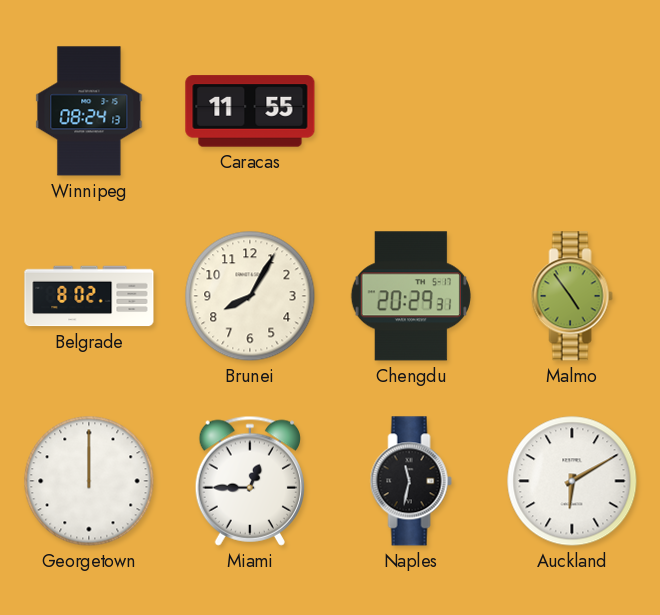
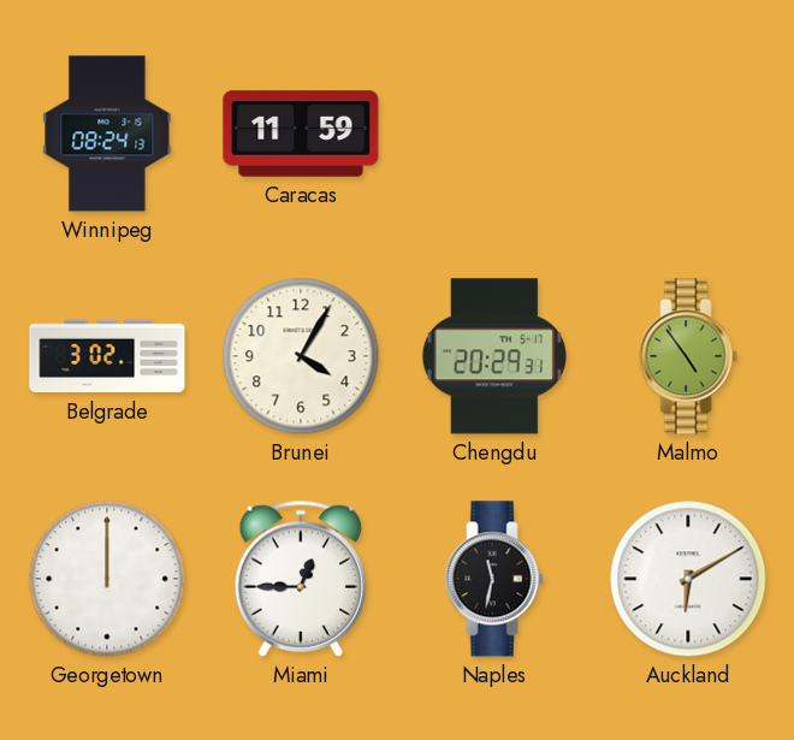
Caracas: 11:55 -> 11:59 (301, 134)
Belgrade: 8:02 -> 3:02 (107, 356)
Brunei: 8:05 -> 4:05 (301, 356)
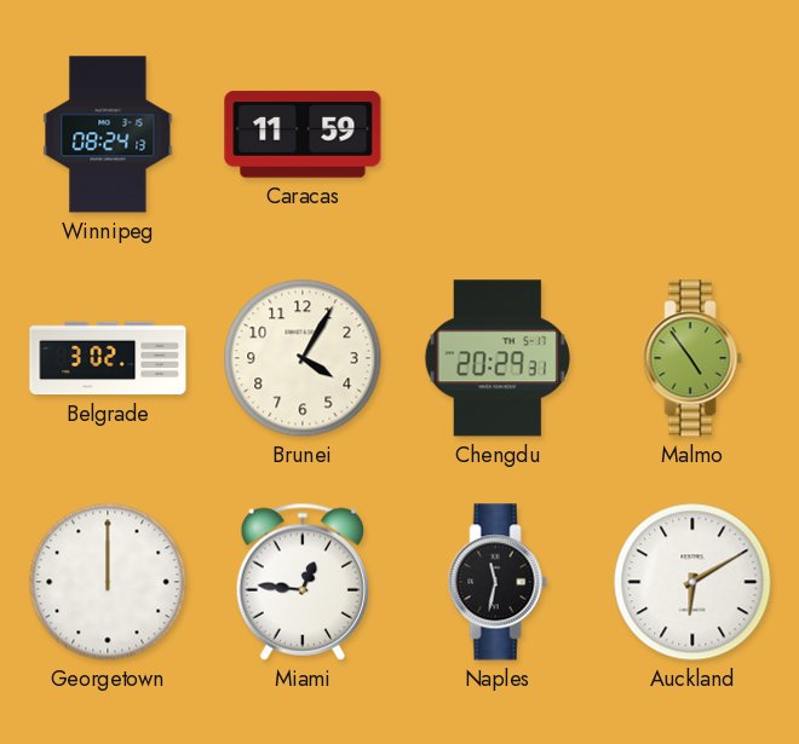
Miami: 12:45 -> 12:46 (301, 582)
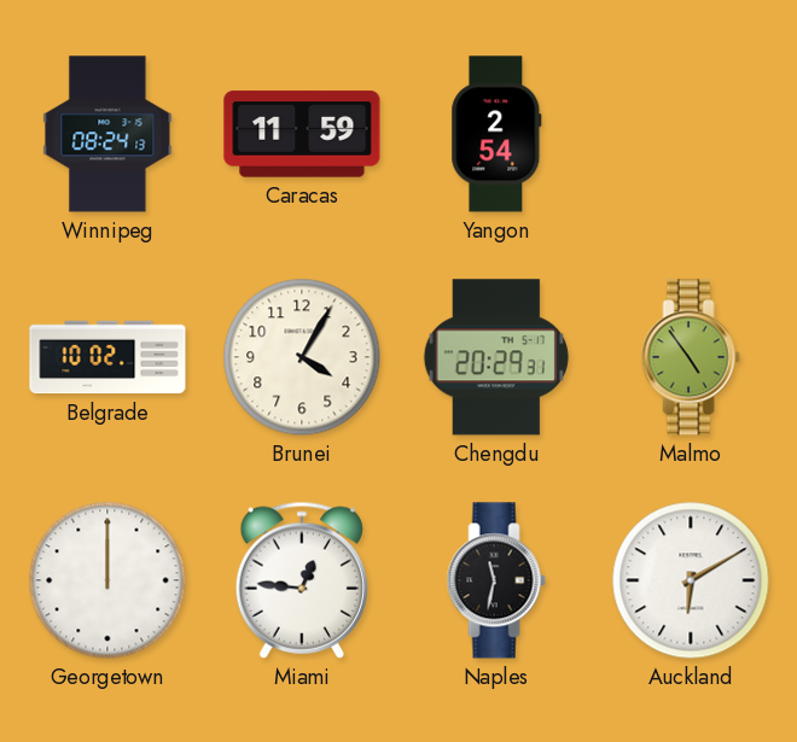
Yangon: none -> 2:54 (496, 134)
Belgrade: 3:02 -> 10:02 (107, 357)
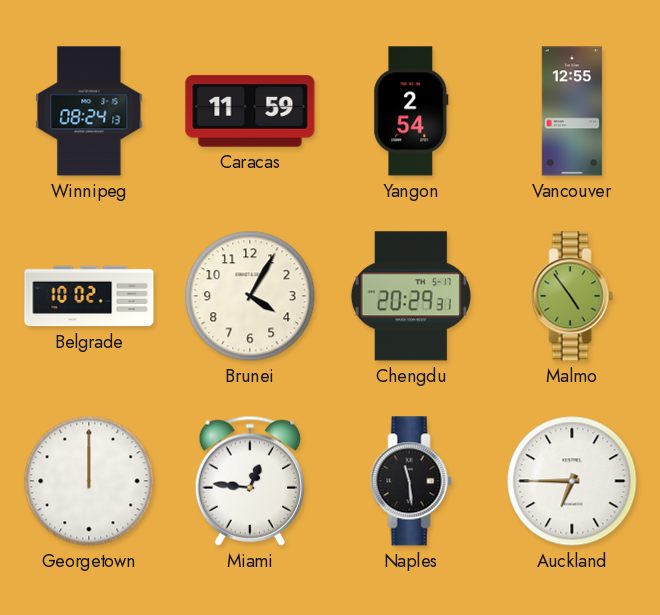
Vancouver: none -> 12:55 (572, 111)
Naples: 11:32 -> 11:29 (411, 481)
Auckland: 6:10 -> 6:45 (572, 481)
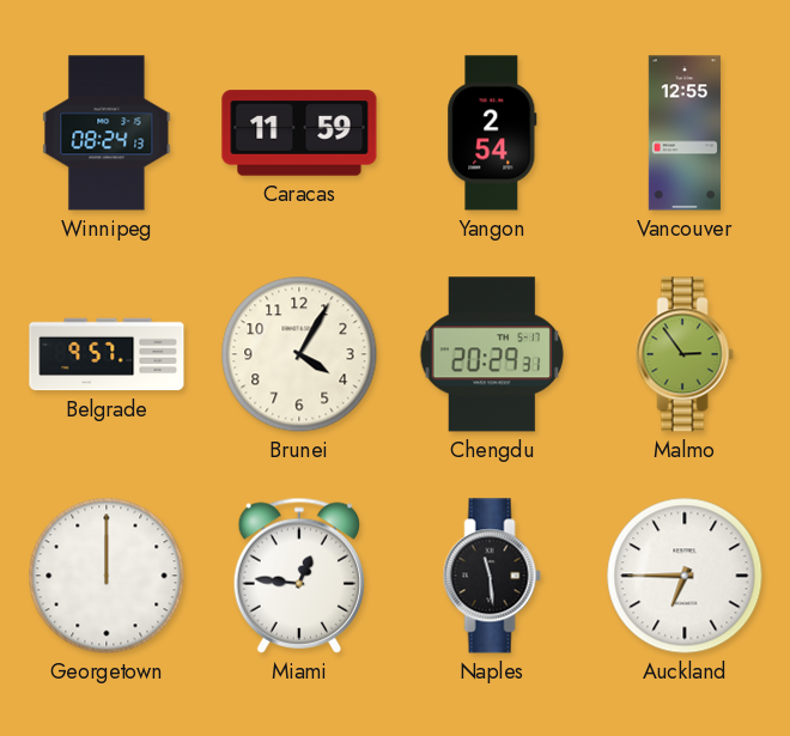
Belgrade: 10:02 -> 9:57 (107, 354)
Malmo: 4:54 -> 2:54 (685, 354)
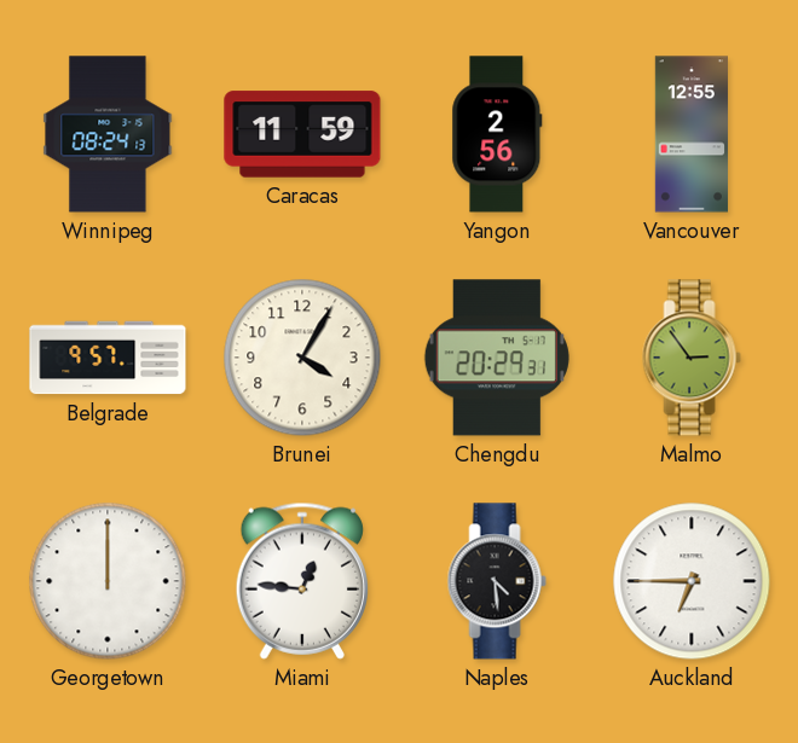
Yangon: 2:54 -> 2:56 (497, 134)
Naples: 11:29 -> 4:29 (497, 581)
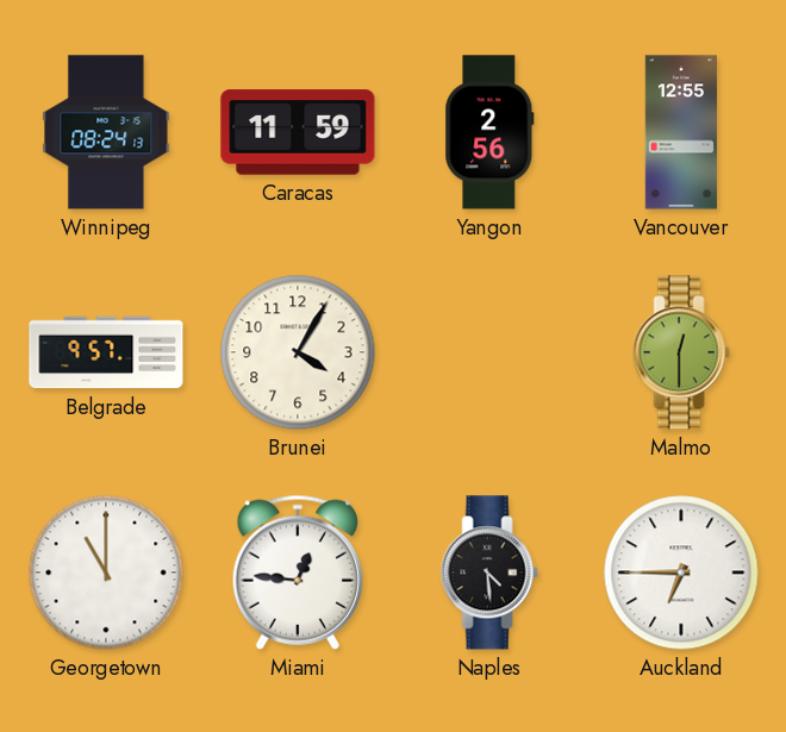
Chengdu: 20:29 -> none (497, 358)
Malmo: 2:54 -> 12:30 (681, 352)
Georgetown: 12:00 -> 11:00 (106, 573)
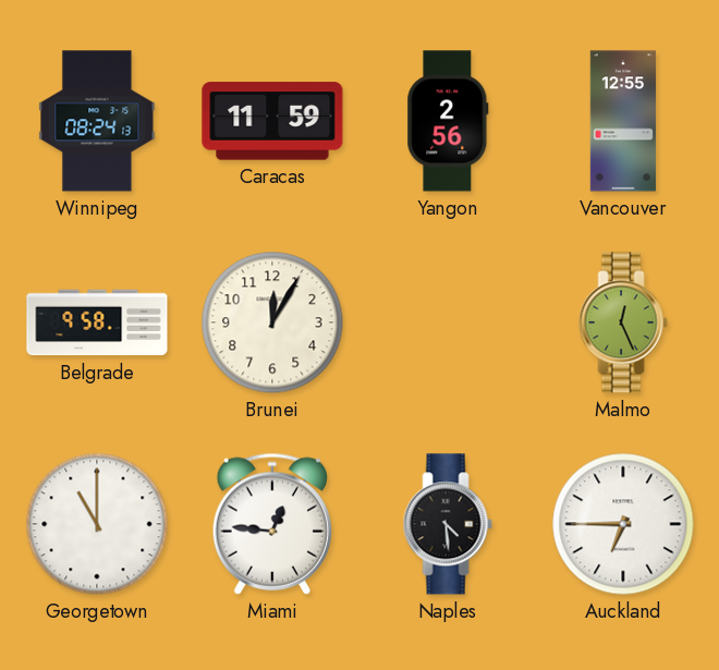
Belgrade: 9:57 -> 9:58 (97, 322)
Brunei: 4:05 -> 12:05 (272, 322)
Malmo: 12:30 -> 12:26 (623, 322)
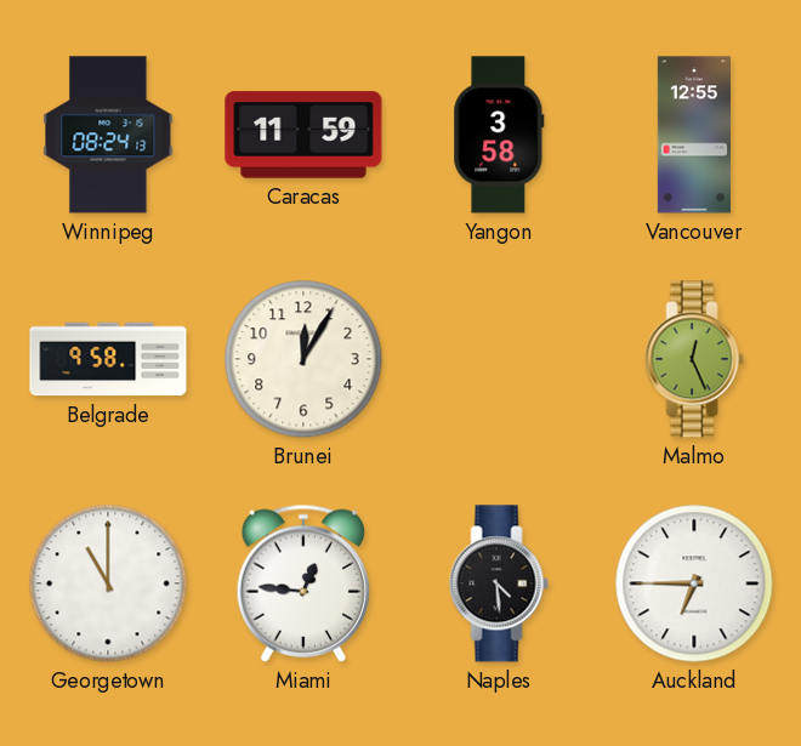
Yangon: 2:56 -> 3:58 (499, 135)
